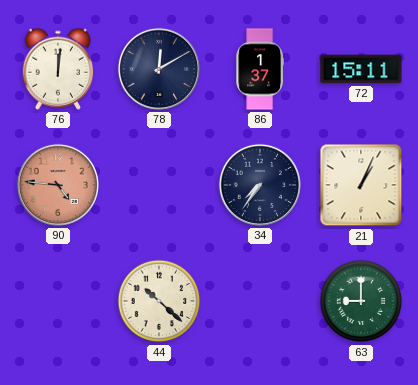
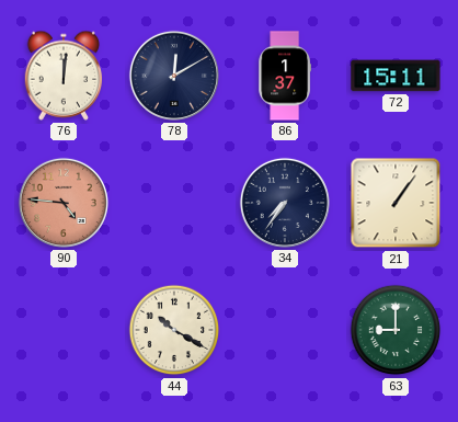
21: 1:04 -> 1:06 (396, 203)
44: 10:22 -> 10:20 (174, 330)
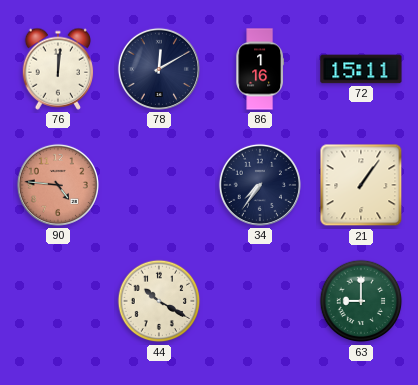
86: 1:37 -> 1:16 (260, 69)
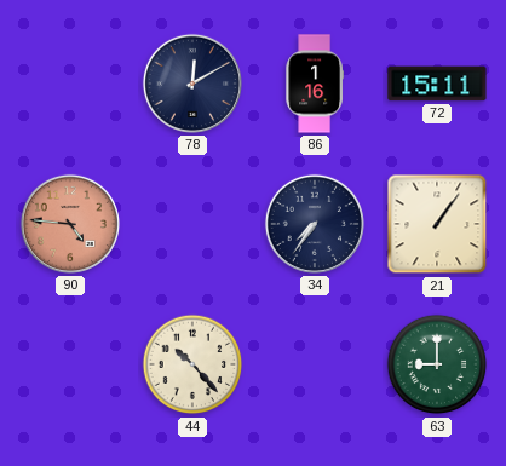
76: 12:01 -> none (58, 69)
44: 10:20 -> 10:23 (192, 364)
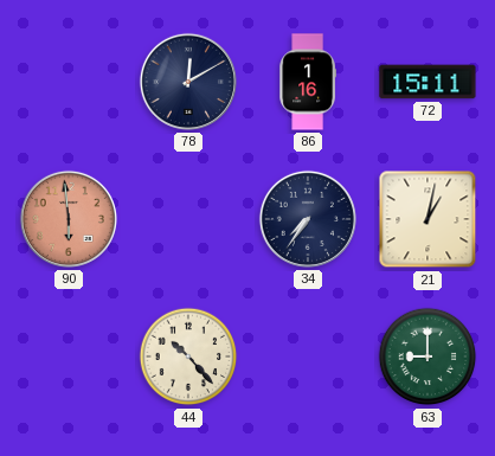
90: 4:46 -> 5:59 (69, 219)
21: 1:06 -> 1:02 (427, 219)
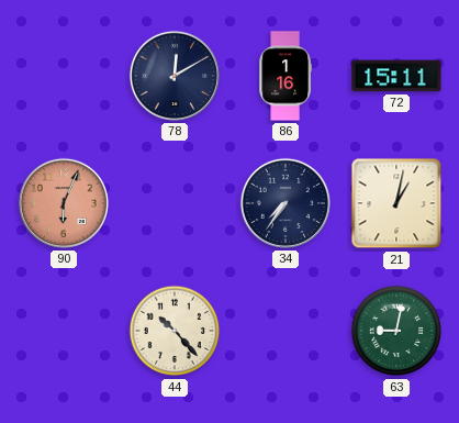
90: 5:59 -> 6:04 (64, 203)
63: 9:00 -> 9:02 (396, 331)
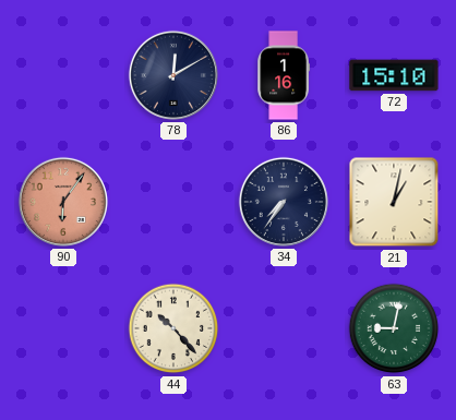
72: 15:11 -> 15:10 (394, 75)
90: 6:04 -> 6:06 (63, 202)
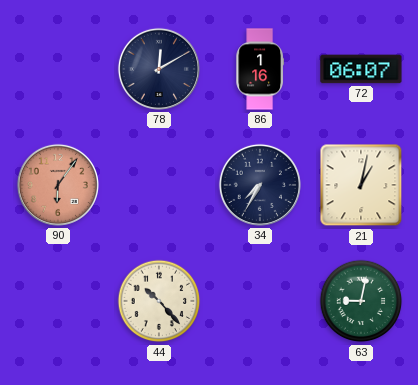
72: 15:10 -> 06:07 (361, 69)
34: 7:36 -> 7:35 (260, 185)
